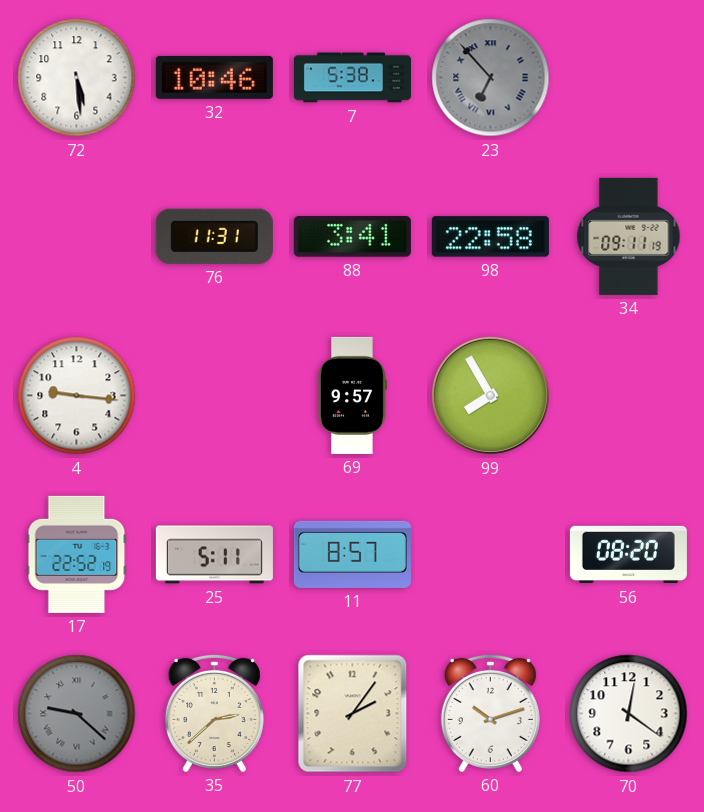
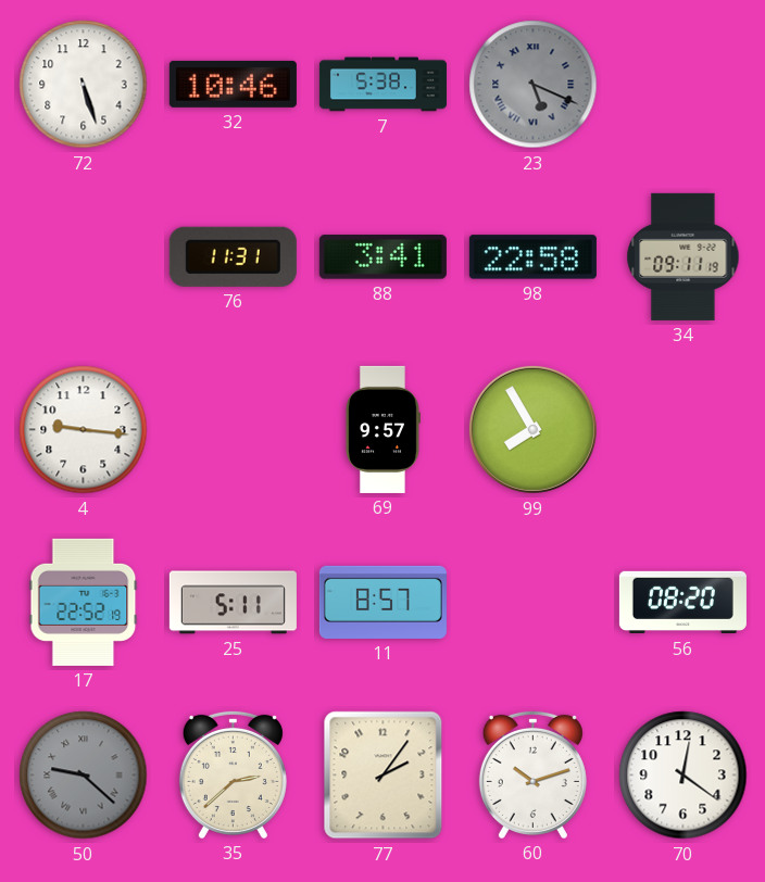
72: 5:29 -> 5:27 (84, 85)
23: 6:53 -> 5:19 (534, 85)
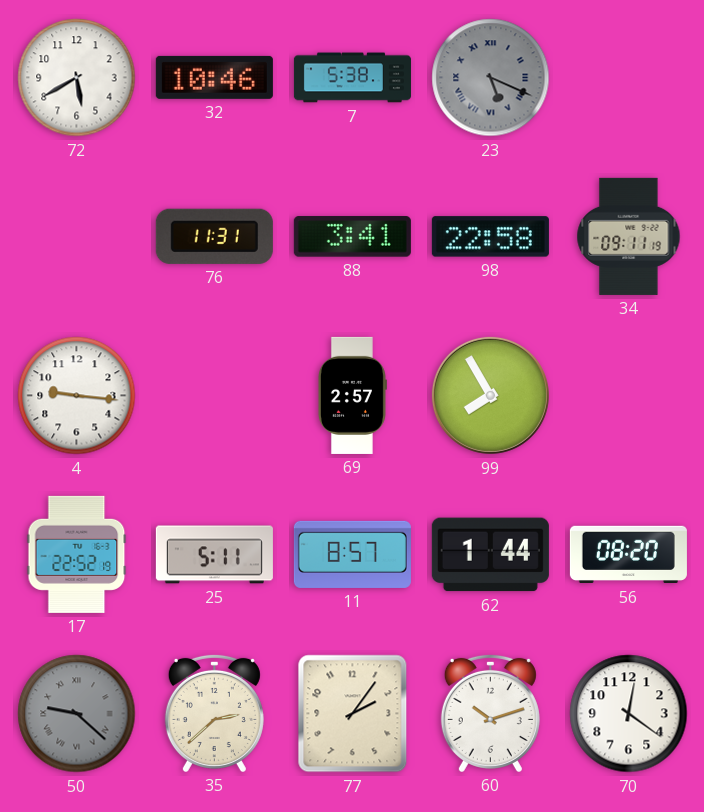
72: 5:27 -> 5:40 (77, 78)
69: 9:57 -> 2:57 (352, 395)
62: none -> 1:44 (490, 555)
